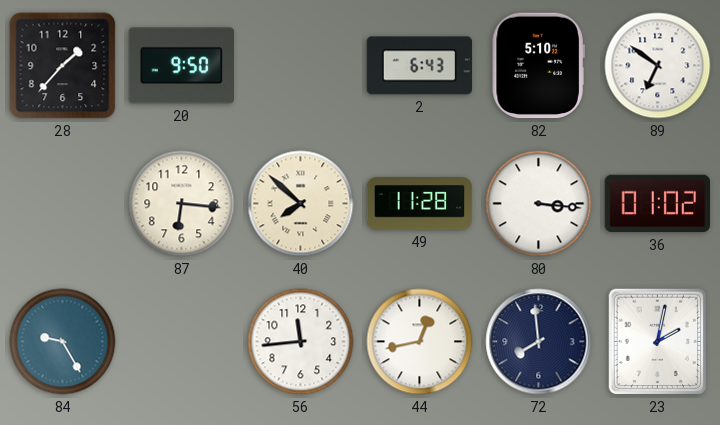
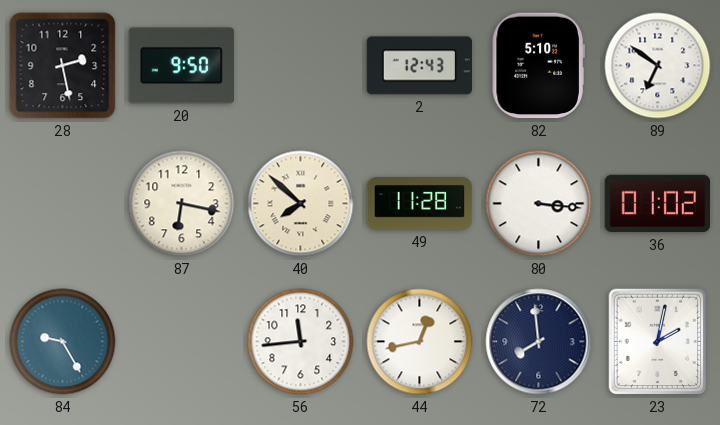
28: 1:37 -> 2:28 (63, 66)
2: 6:43 -> 12:43 (420, 66)
87: 6:16 -> 6:17 (182, 204)
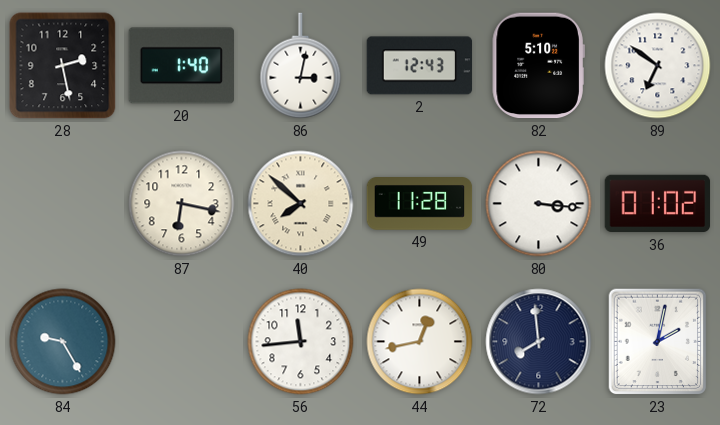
20: 9:50 -> 1:40 (182, 66)
86: none -> 3:02 (301, 66)
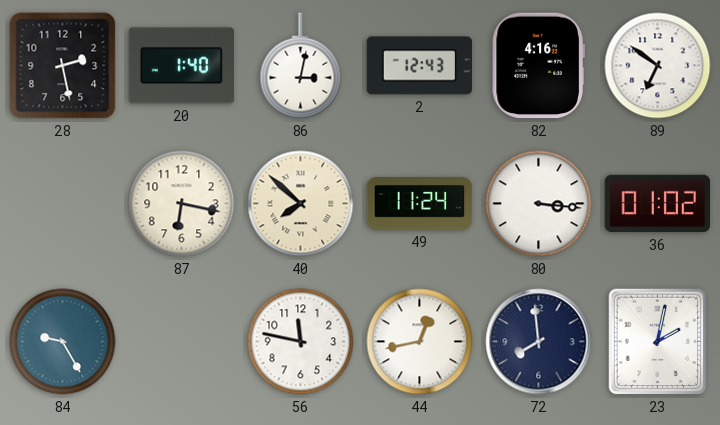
82: 5:10 -> 4:16 (538, 66)
49: 11:28 -> 11:24 (420, 204)
56: 11:44 -> 11:47 (301, 342)
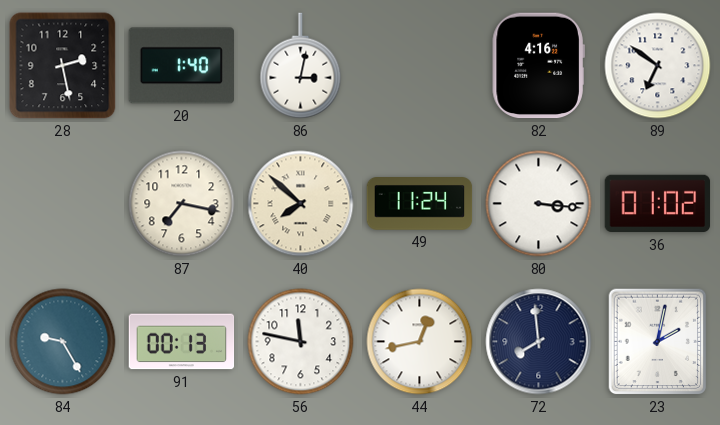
2: 12:43 -> none (420, 66)
87: 6:17 -> 7:17 (182, 204)
91: none -> 00:13 (182, 342)
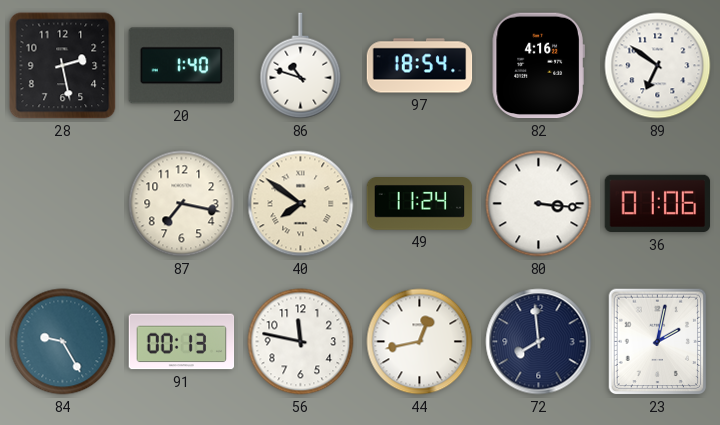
86: 3:02 -> 10:48 (301, 66)
97: none -> 18:54 (420, 66)
40: 7:52 -> 7:51 (301, 204)
36: 01:02 -> 01:06 (658, 204)
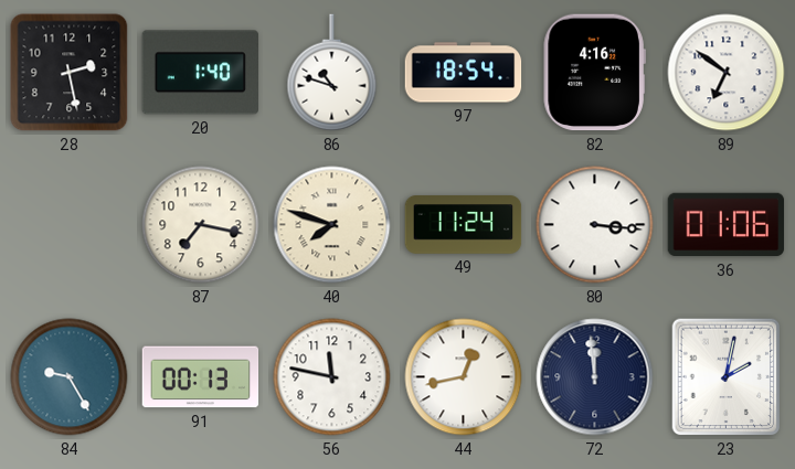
40: 7:51 -> 7:48 (332, 225)
72: 7:59 -> 11:59 (595, 377)
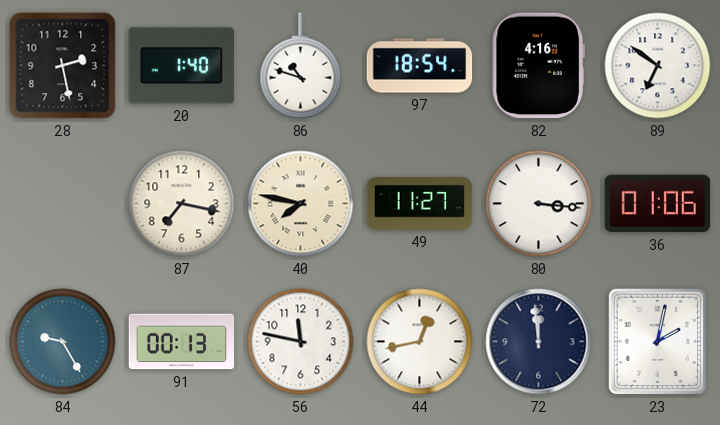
40: 7:48 -> 7:47 (301, 204)
49: 11:24 -> 11:27 (420, 204)
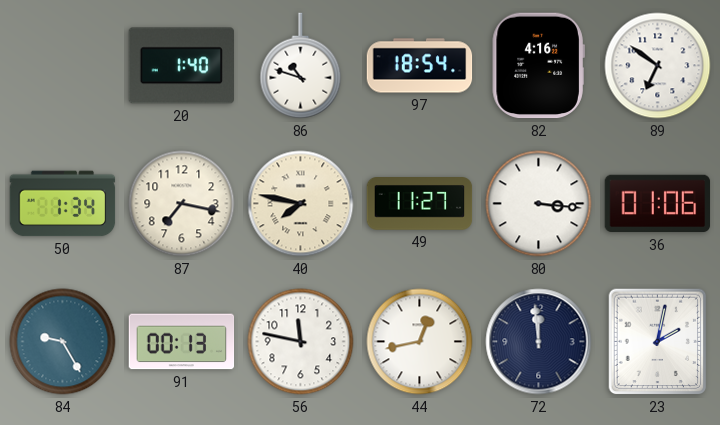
28: 2:28 -> none (63, 66)
50: none -> 1:34 (63, 204)
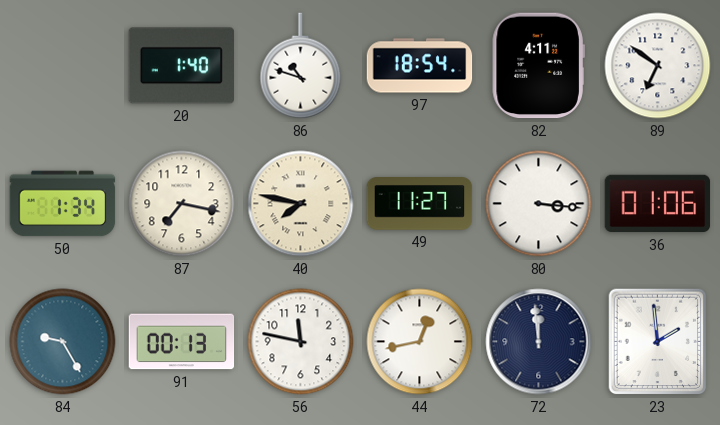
82: 4:16 -> 4:11 (538, 66)
23: 2:02 -> 1:59 (658, 342)
